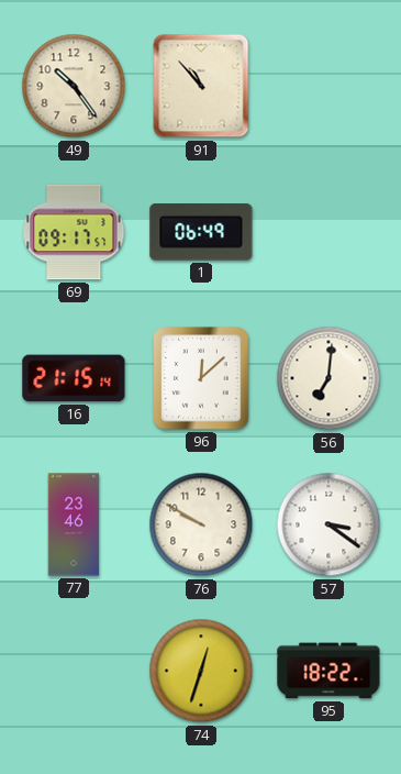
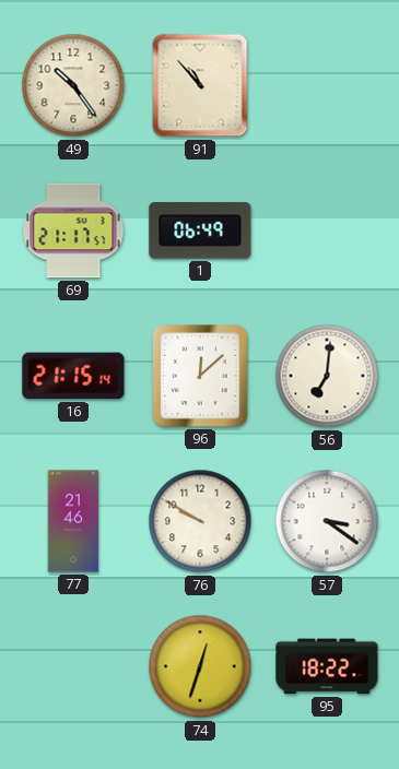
69: 09:17 -> 21:17 (73, 230)
77: 23:46 -> 21:46 (73, 521)
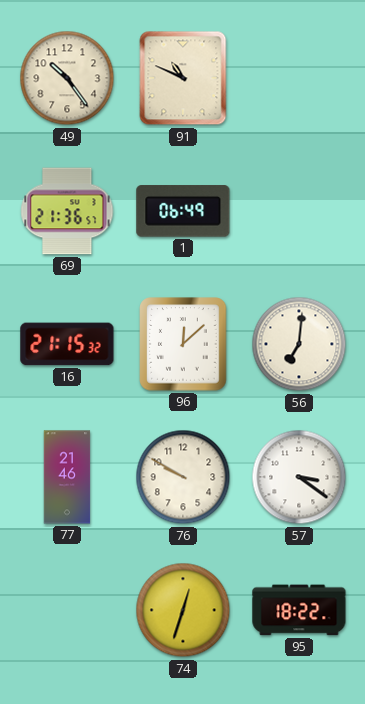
91: 10:53 -> 10:49 (183, 78)
69: 21:17 -> 21:36 (67, 211)
16: 21:15:14 -> 21:15:32 (67, 344)
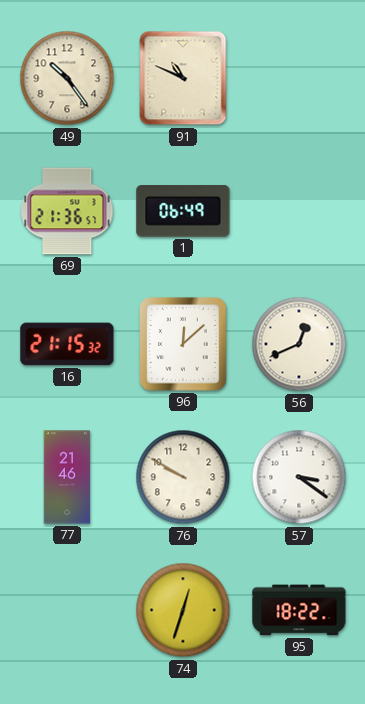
56: 7:01 -> 12:41 (299, 344)
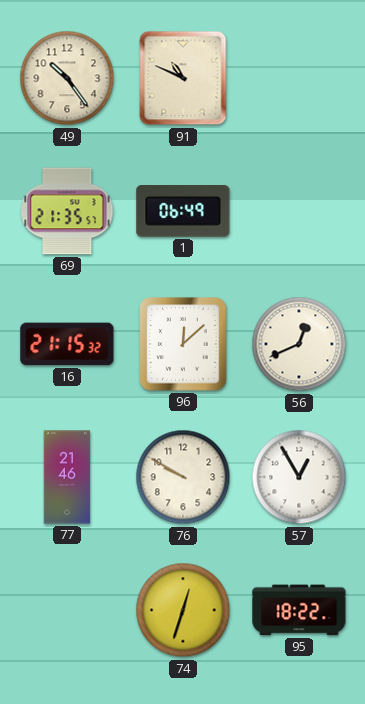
69: 21:36 -> 21:35 (67, 211)
57: 3:21 -> 12:55 (299, 477)
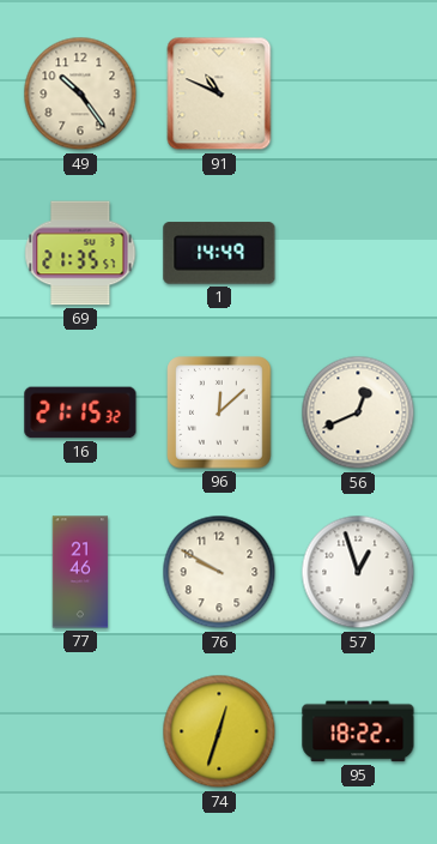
1: 06:49 -> 14:49 (219, 253)
57: 12:55 -> 12:57 (358, 572)
